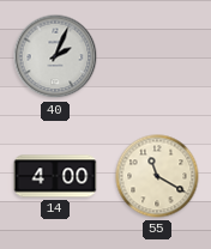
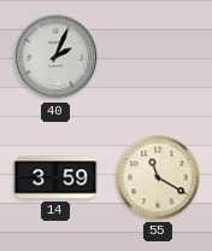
14: 4:00 -> 3:59 (55, 177)
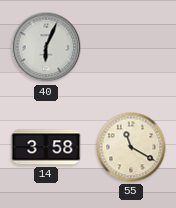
40: 2:04 -> 6:04 (46, 47)
14: 3:59 -> 3:58 (46, 147)
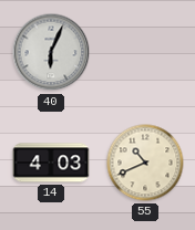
14: 3:58 -> 4:03 (51, 163)
55: 11:20 -> 10:41 (145, 163)
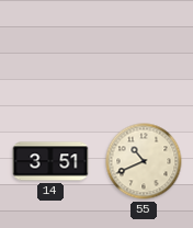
40: 6:04 -> none (51, 52)
14: 4:03 -> 3:51 (50, 161)
